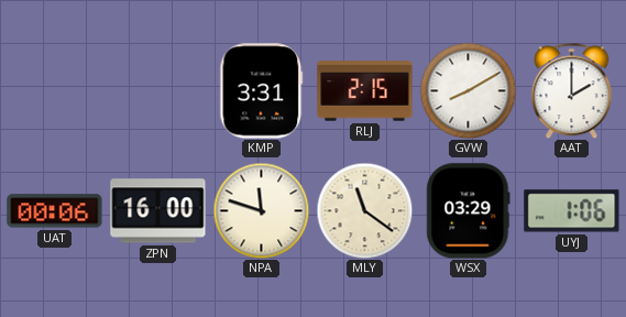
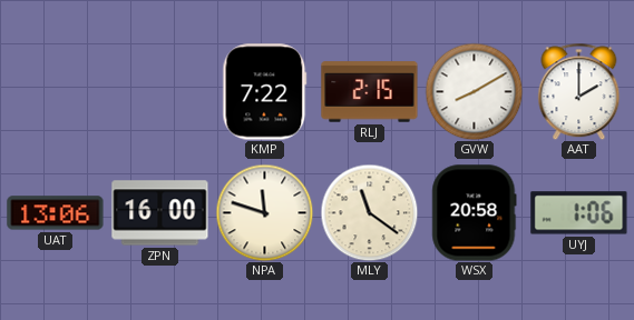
KMP: 3:31 -> 7:22 (265, 92)
UAT: 00:06 -> 13:06 (56, 213)
WSX: 03:29 -> 20:58 (475, 213)
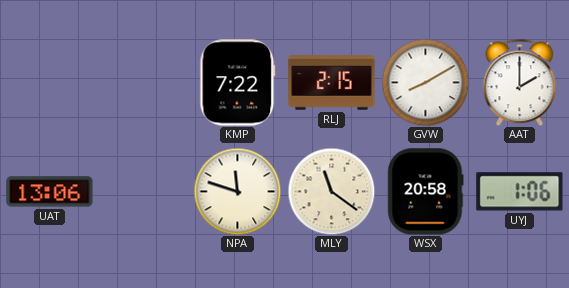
ZPN: 16:00 -> none (160, 213)
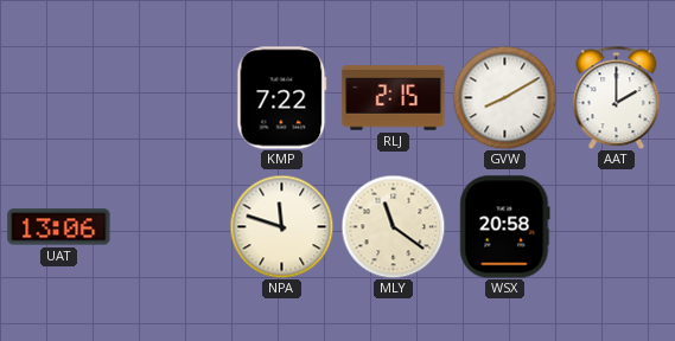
UYJ: 1:06 -> none (520, 192)
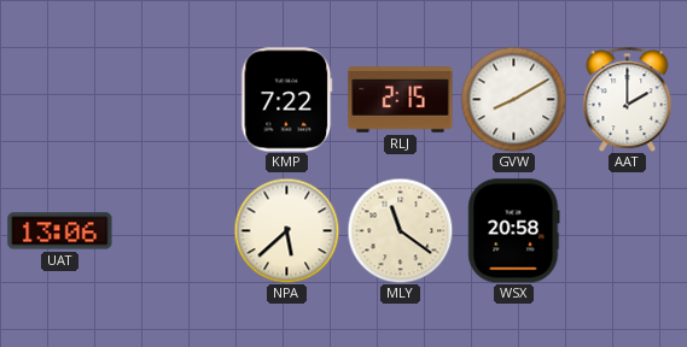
NPA: 11:48 -> 5:38 (286, 230)
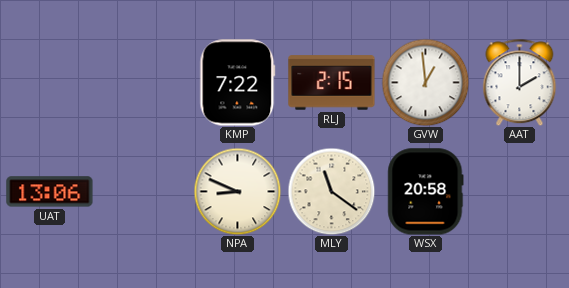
GVW: 8:10 -> 12:59 (425, 82)
NPA: 5:38 -> 8:49 (237, 191)
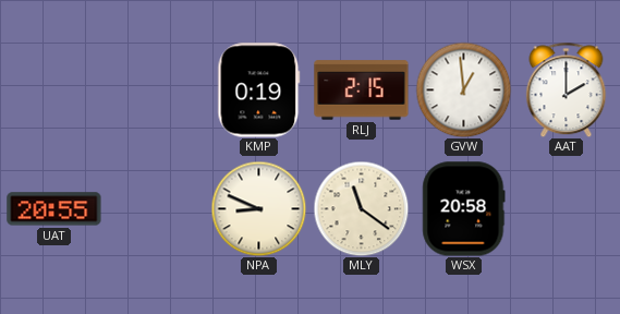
KMP: 7:22 -> 0:19 (259, 90)
UAT: 13:06 -> 20:55 (54, 209)
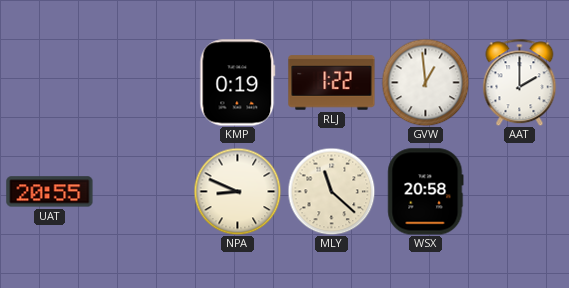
RLJ: 2:15 -> 1:22 (332, 83)
MLY: 11:21 -> 11:22 (331, 191)
